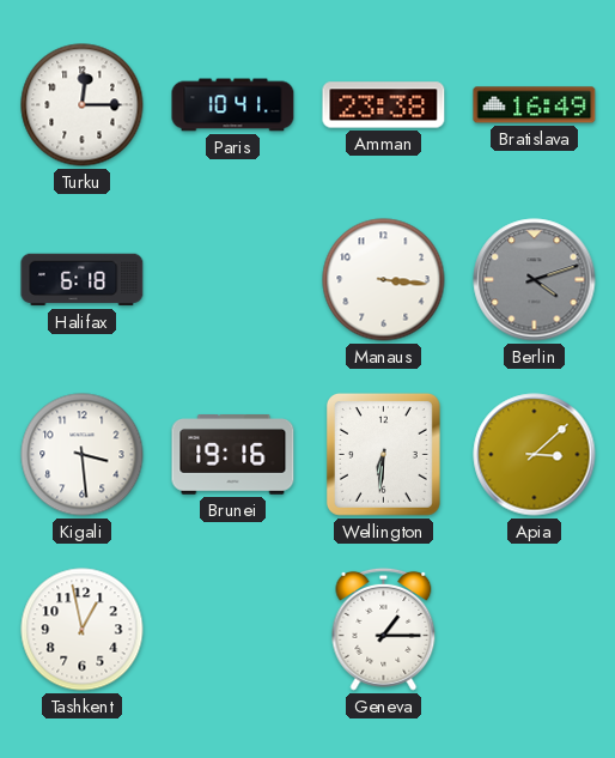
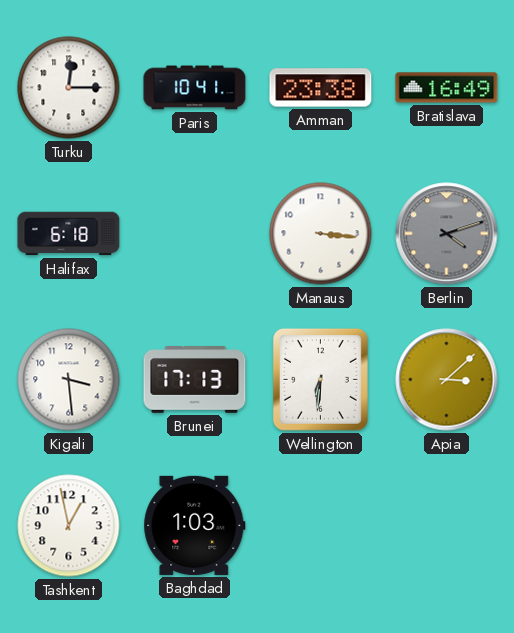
Brunei: 19:16 -> 17:13 (195, 380)
Baghdad: none -> 1:03 (195, 525)
Geneva: 1:15 -> none (384, 629)
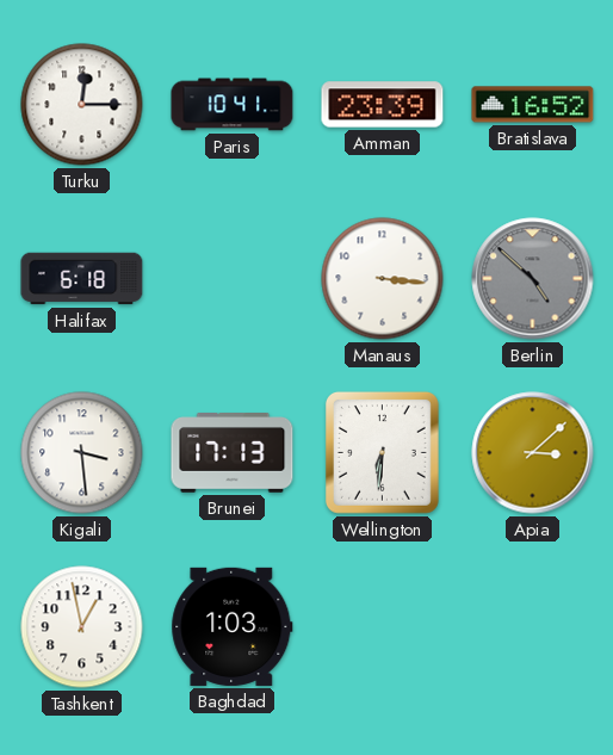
Amman: 23:38 -> 23:39 (383, 105)
Bratislava: 16:49 -> 16:52 (533, 105)
Berlin: 4:12 -> 4:52 (533, 279)
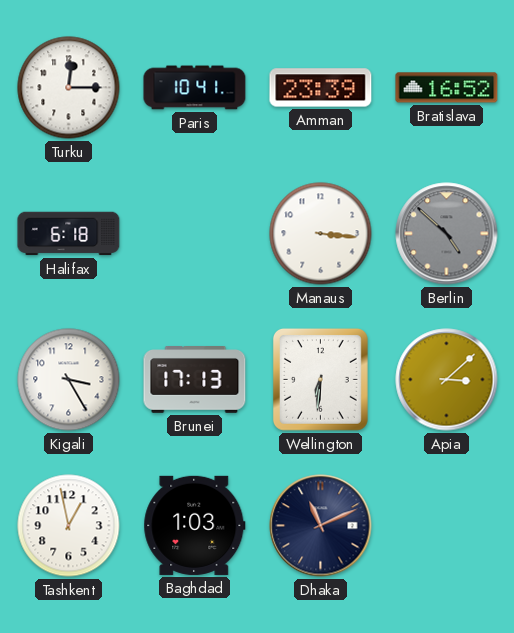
Kigali: 3:29 -> 3:25 (69, 380)
Dhaka: none -> 11:11 (321, 526)
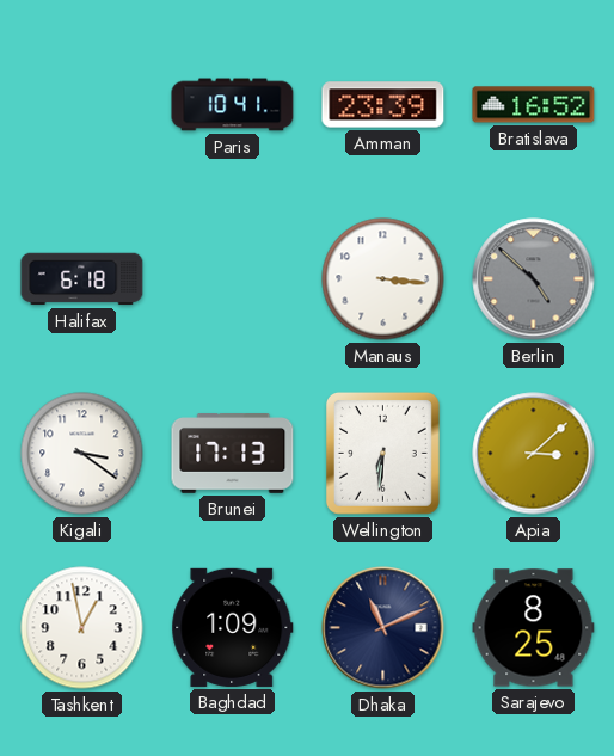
Turku: 12:15 -> none (69, 88)
Kigali: 3:25 -> 3:21 (82, 454)
Baghdad: 1:03 -> 1:09 (233, 627)
Sarajevo: none -> 8:25 (534, 628)
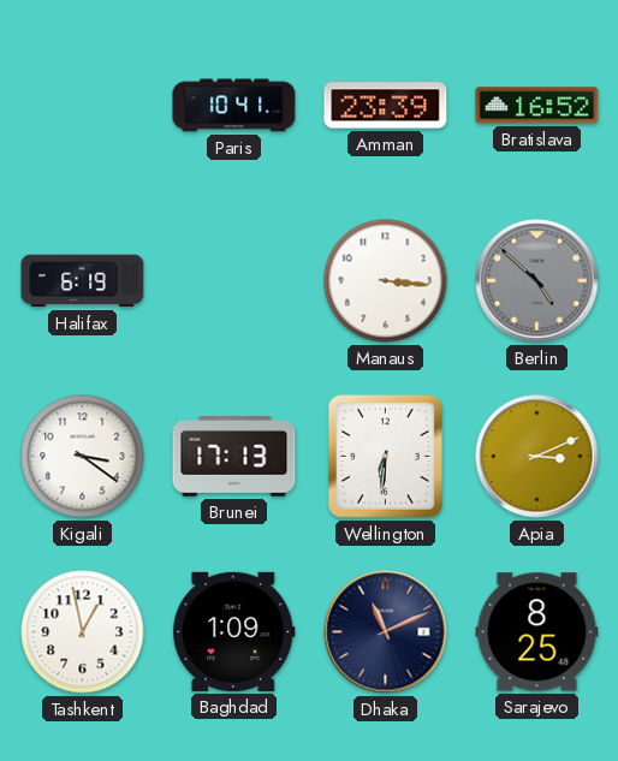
Halifax: 6:18 -> 6:19 (83, 281)
Apia: 3:08 -> 3:11 (537, 457)
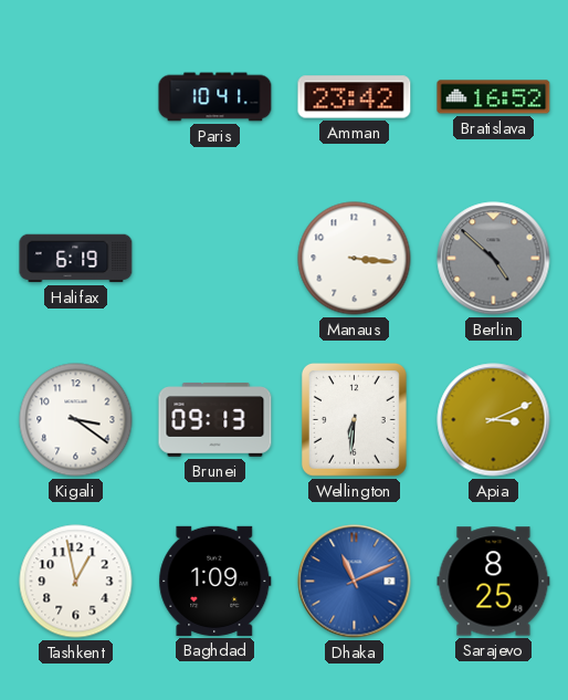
Amman: 23:39 -> 23:42 (355, 97)
Brunei: 17:13 -> 09:13 (215, 420)
Dhaka dial: navy -> blue (355, 582)
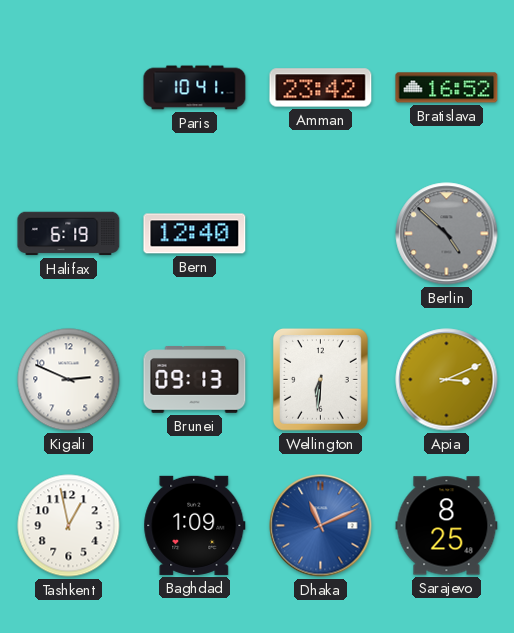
Bern: none -> 12:40 (195, 234)
Manaus: 3:16 -> none (355, 259)
Kigali: 3:21 -> 2:49 (69, 380)
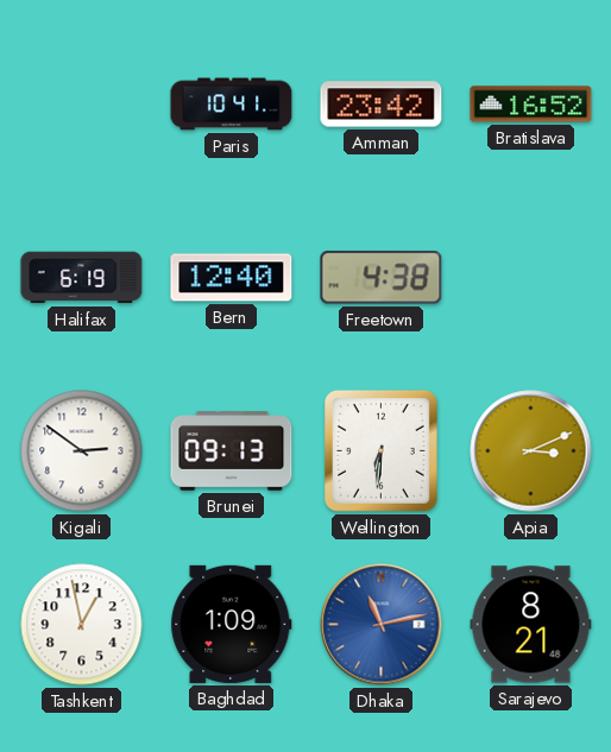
Freetown: none -> 4:38 (382, 278)
Berlin: 4:52 -> none (447, 234)
Kigali: 2:49 -> 2:51 (82, 451)
Dhaka: 11:11 -> 11:13 (382, 625)
Sarajevo: 8:25 -> 8:21 (531, 625)
